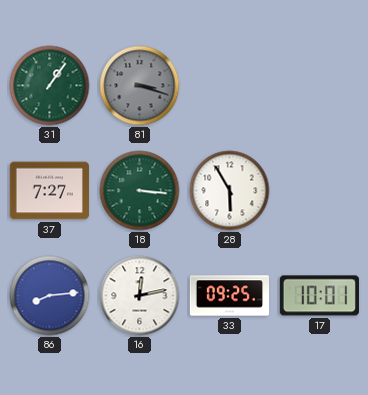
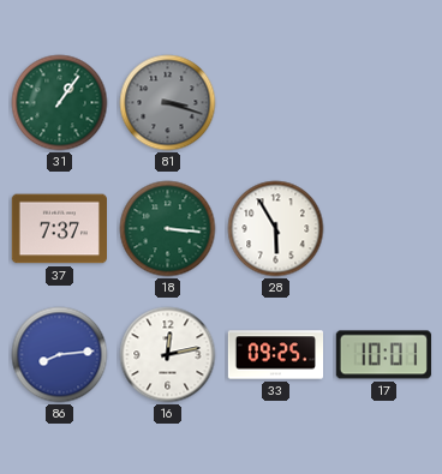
37: 7:27 -> 7:37 (59, 229)
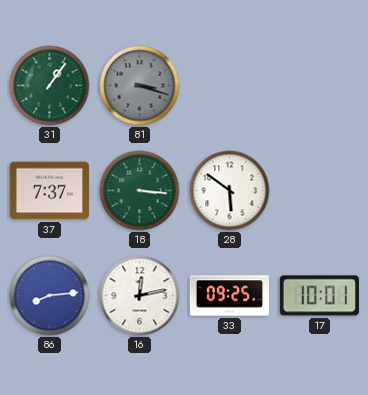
28: 5:55 -> 5:51 (230, 191)
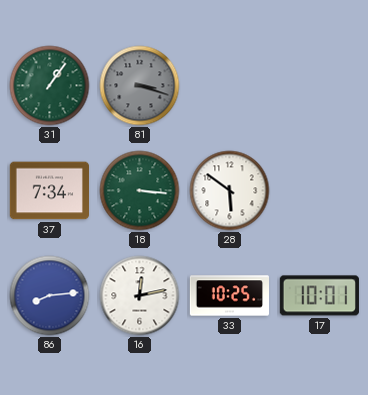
37: 7:37 -> 7:34 (49, 191)
33: 09:25 -> 10:25 (229, 296)
